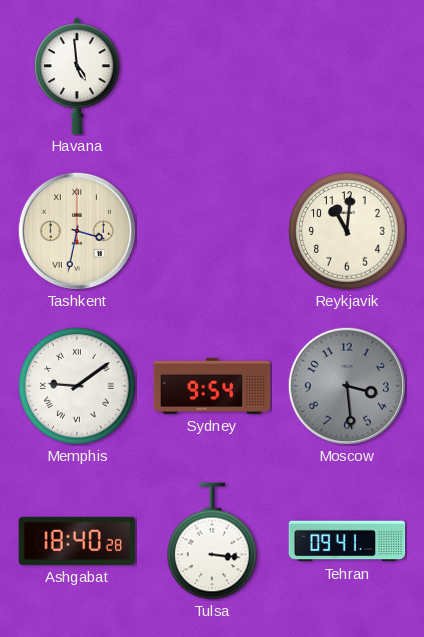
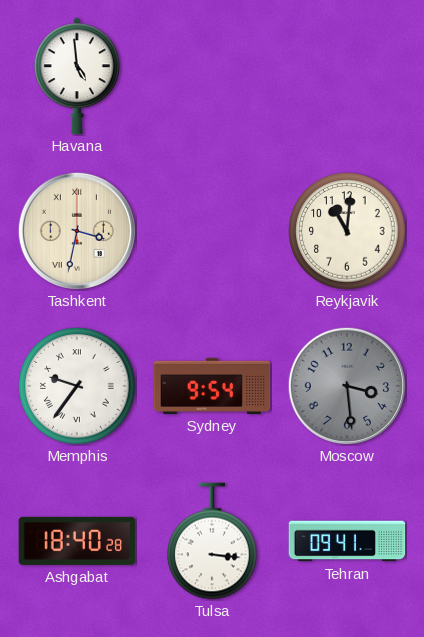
Memphis: 9:09 -> 9:36 (77, 386)
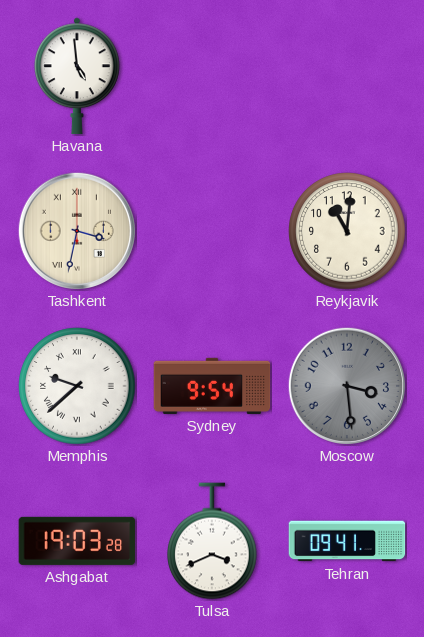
Memphis: 9:36 -> 9:38 (77, 386)
Ashgabat: 18:40 -> 19:03 (77, 541)
Tulsa: 3:16 -> 3:41 (212, 541)
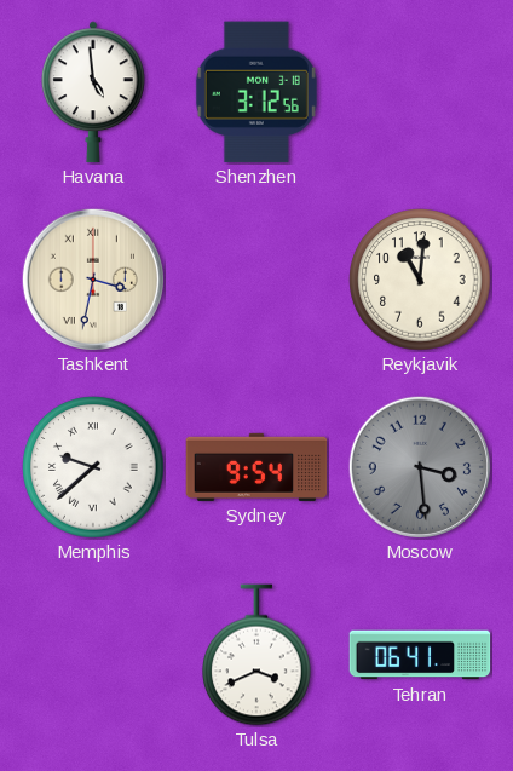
Shenzhen: none -> 3:12 (256, 92)
Ashgabat: 19:03 -> none (77, 541)
Tehran: 09:41 -> 06:41 (420, 655)
